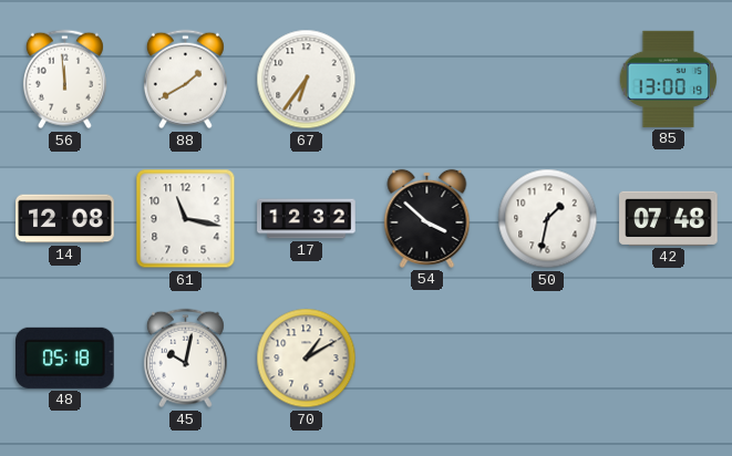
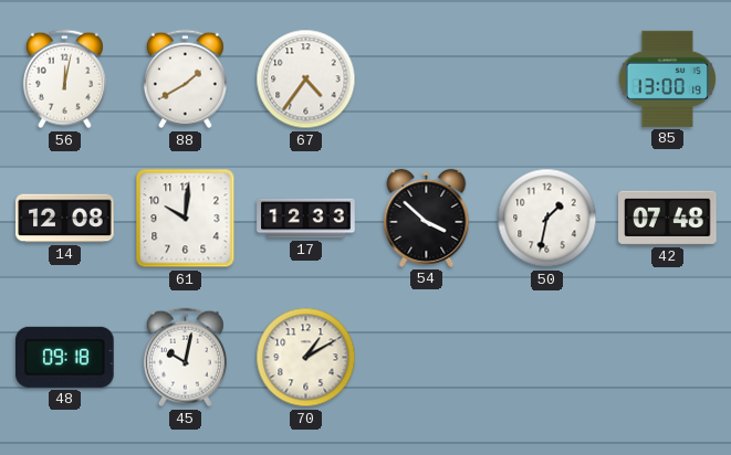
56: 11:59 -> 12:02 (64, 80)
67: 6:36 -> 4:36 (306, 80)
61: 11:17 -> 10:01 (186, 219)
17: 12:32 -> 12:33 (306, 219)
48: 05:18 -> 09:18 (65, 357)
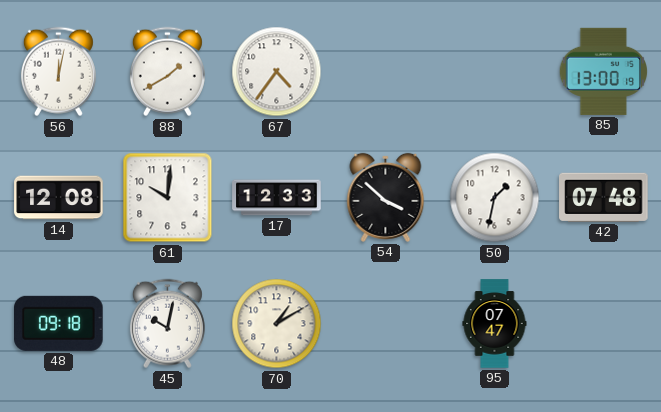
95: none -> 07:47 (495, 324)
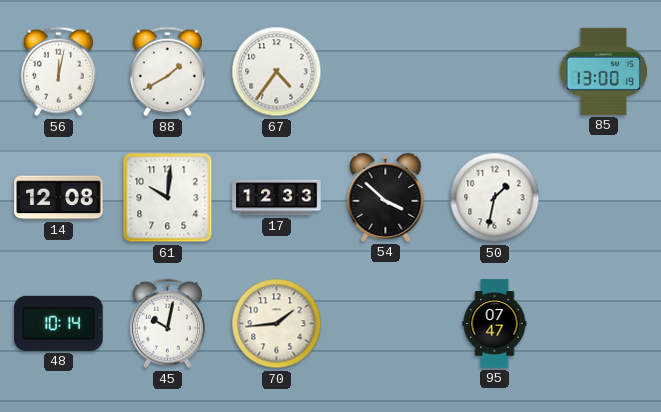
42: 07:48 -> none (604, 197)
48: 09:18 -> 10:14 (59, 323)
70: 1:10 -> 1:44 (277, 324)
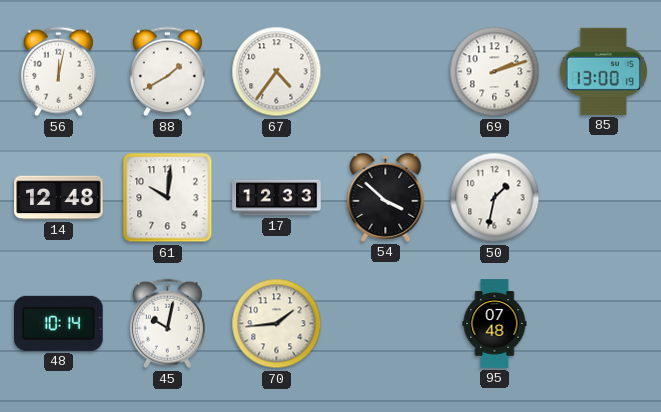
69: none -> 2:12 (495, 72)
14: 12:08 -> 12:48 (59, 198)
95: 07:47 -> 07:48 (495, 324)
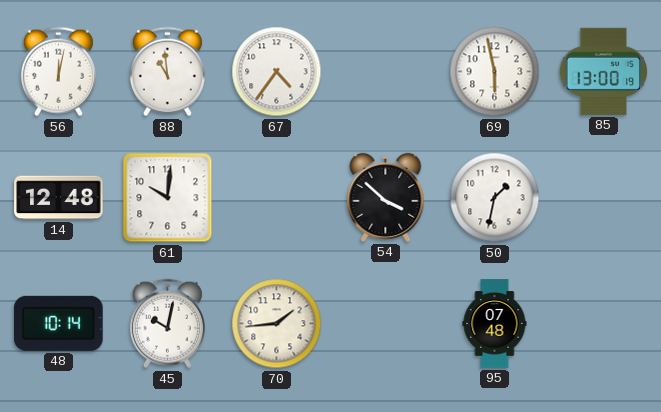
88: 1:40 -> 10:59 (167, 72)
69: 2:12 -> 5:58 (495, 72)
17: 12:33 -> none (277, 198)
